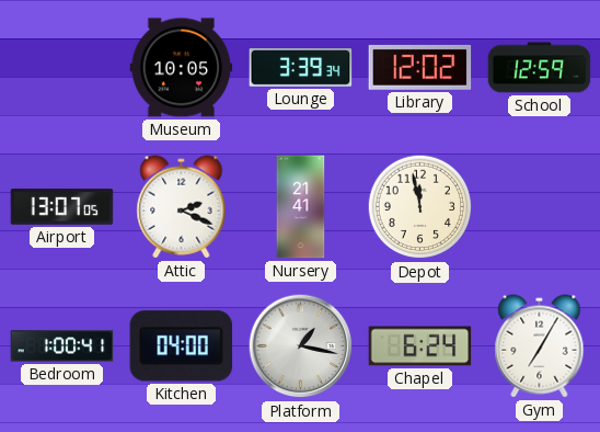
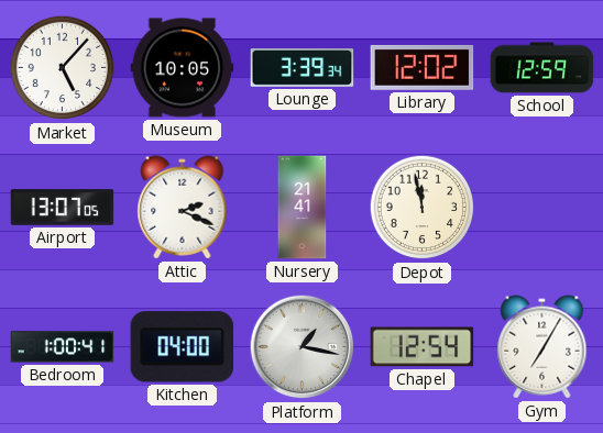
Market: none -> 5:07 (63, 68)
Chapel: 6:24 -> 12:54 (423, 347)
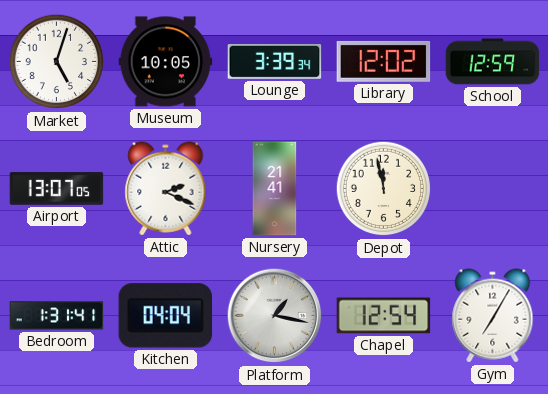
Market: 5:07 -> 5:03 (57, 62)
Bedroom: 1:00 -> 1:31 (57, 316)
Kitchen: 04:00 -> 04:04 (166, 316)
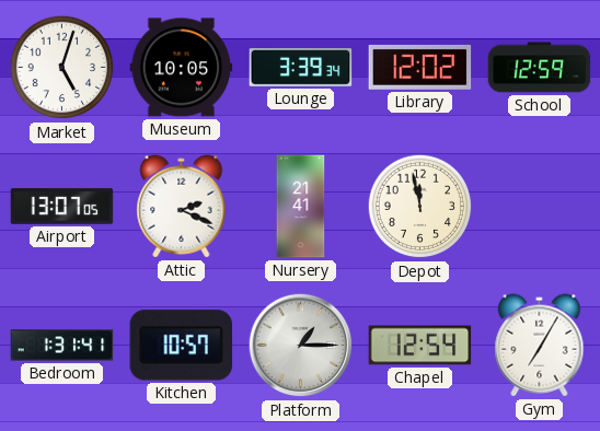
Kitchen: 04:04 -> 10:57 (182, 346)
Platform: 1:17 -> 1:15 (301, 346)
